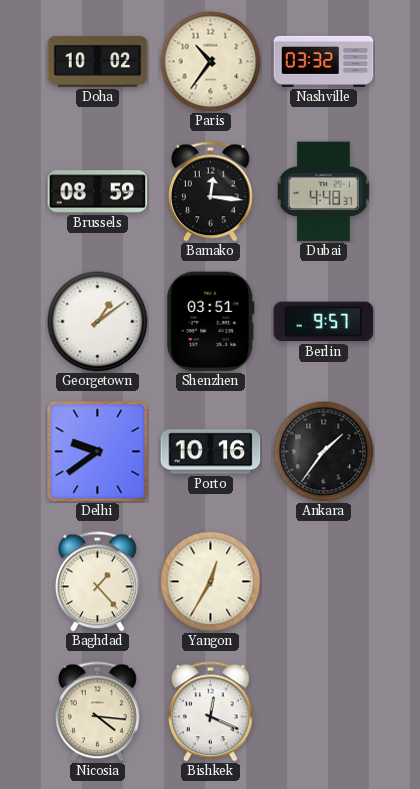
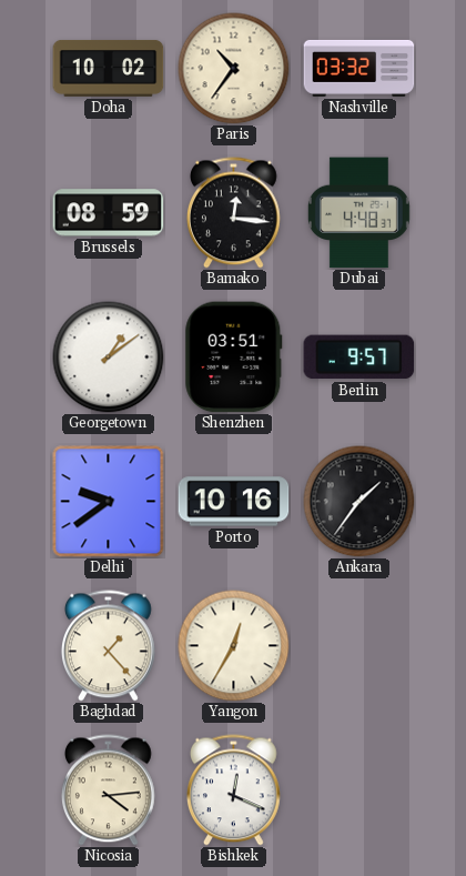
Nicosia: 4:16 -> 4:14 (108, 791)
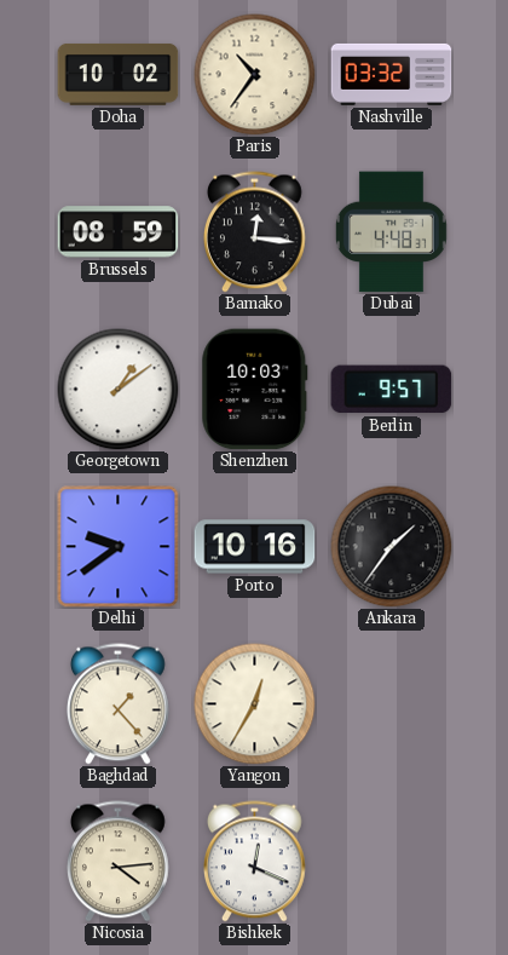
Shenzhen: 03:51 -> 10:03 (255, 390)
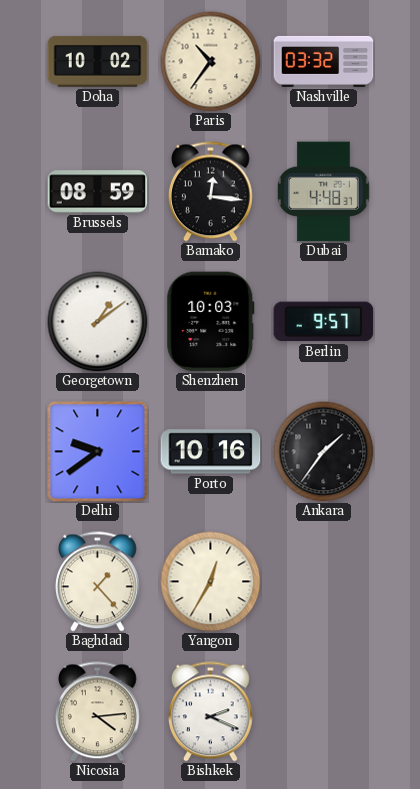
Bishkek: 12:19 -> 2:19 (210, 712)
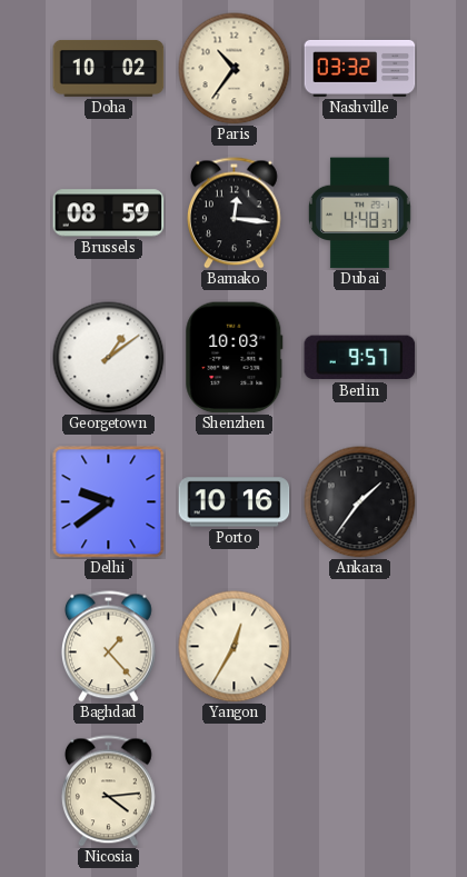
Bishkek: 2:19 -> none (210, 712)
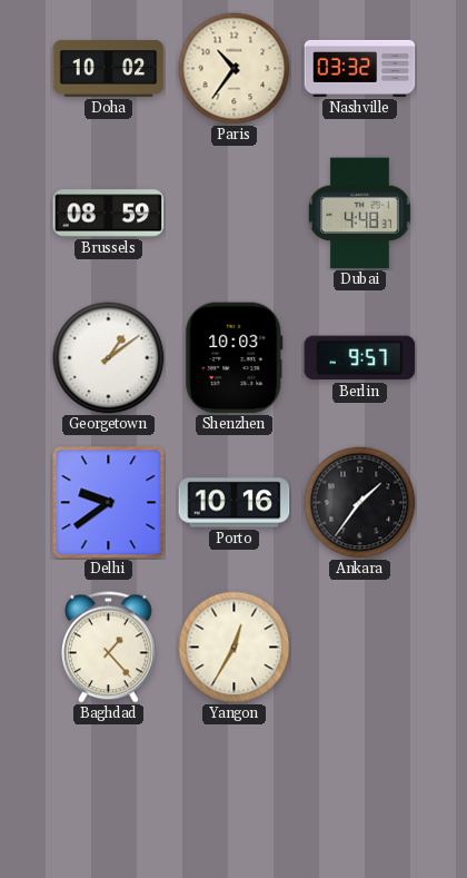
Bamako: 12:16 -> none (233, 213)
Nicosia: 4:14 -> none (108, 791)
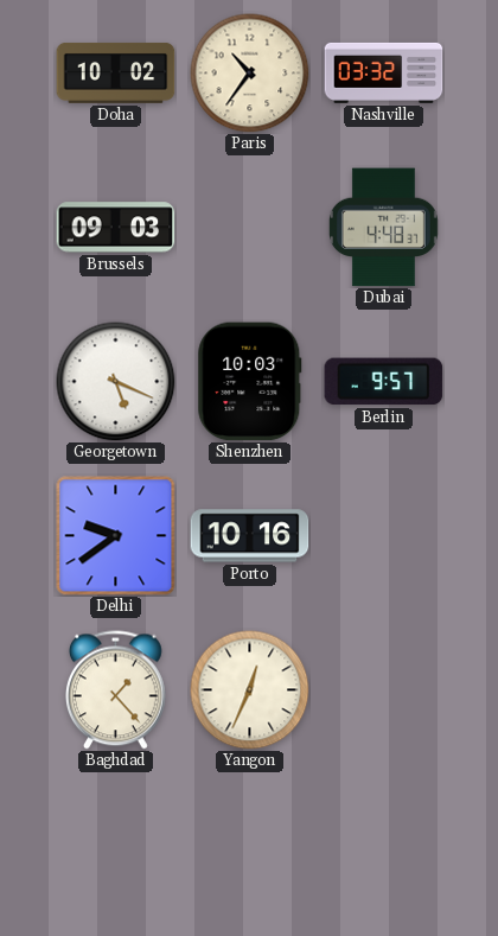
Brussels: 08:59 -> 09:03 (116, 228)
Georgetown: 1:09 -> 5:19 (116, 382)
Ankara: 1:36 -> none (360, 503)
Yangon: 12:35 -> 12:34 (250, 690)
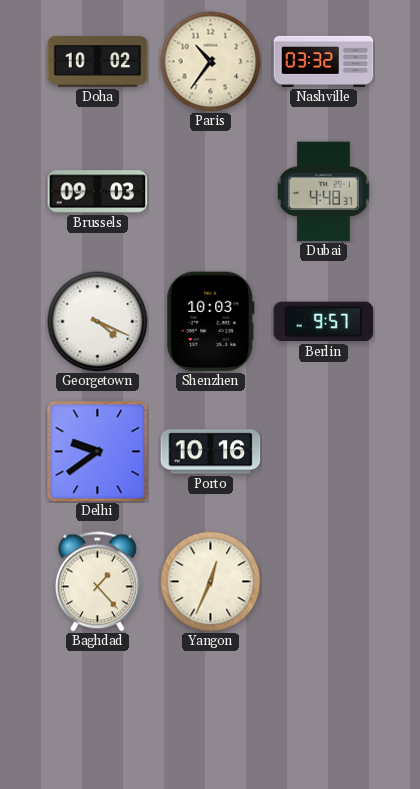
Georgetown: 5:19 -> 4:19 (98, 322)
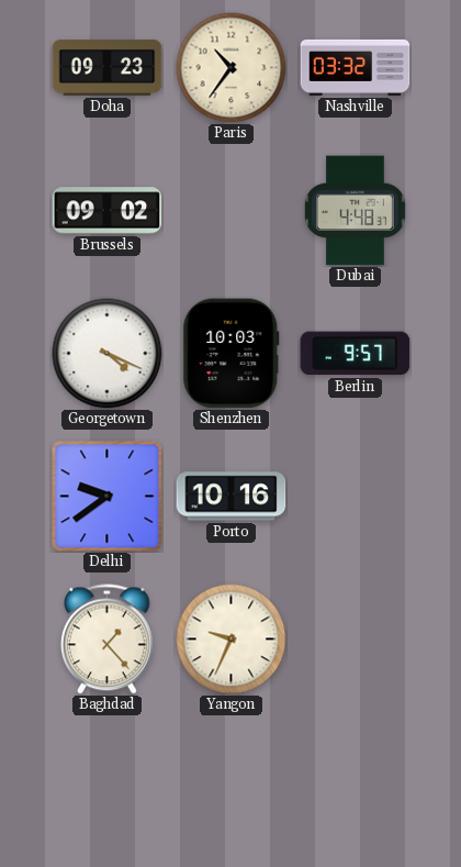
Doha: 10:02 -> 09:23 (108, 67)
Brussels: 09:03 -> 09:02 (108, 211)
Yangon: 12:34 -> 9:34 (232, 640)
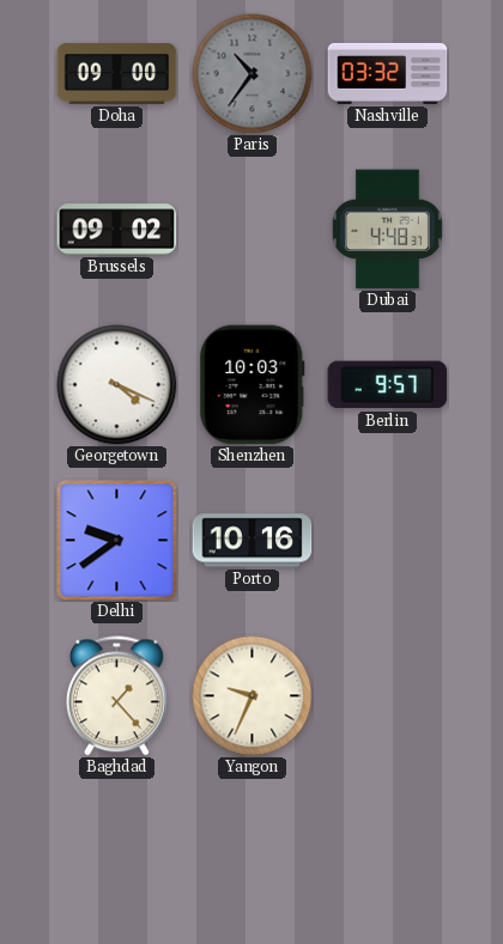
Doha: 09:23 -> 09:00 (117, 73)
Paris dial: cream -> grey (253, 74)
